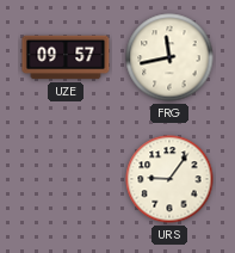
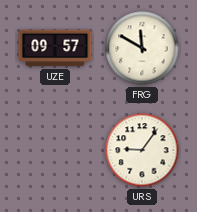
FRG: 11:43 -> 11:50 (142, 48)
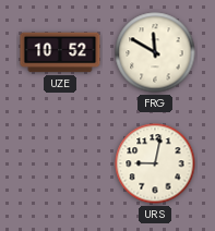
UZE: 09:57 -> 10:52 (60, 52)
URS: 9:06 -> 9:02 (155, 163)
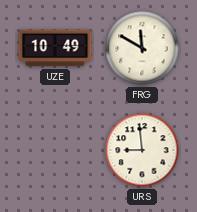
UZE: 10:52 -> 10:49 (55, 48)
URS: 9:02 -> 8:59 (142, 150)
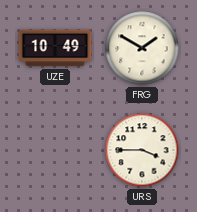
FRG: 11:50 -> 1:50 (142, 48)
URS: 8:59 -> 3:45 (142, 150)
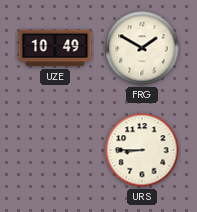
URS: 3:45 -> 8:45 (142, 150)
